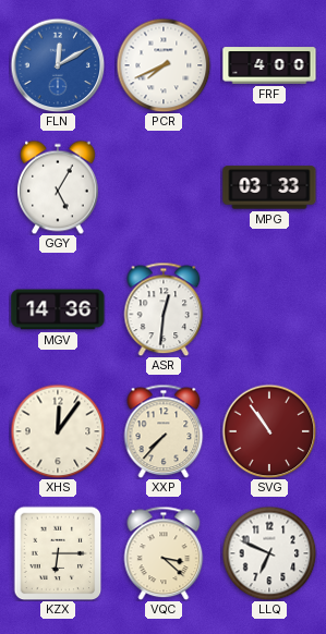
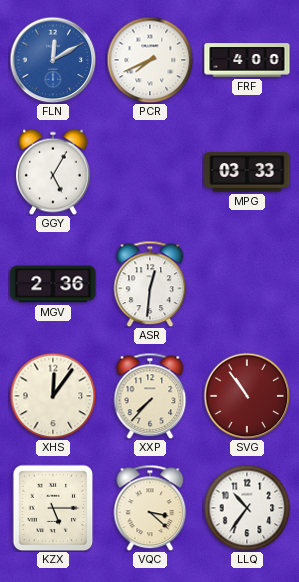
MGV: 14:36 -> 2:36 (53, 284)
KZX: 6:15 -> 5:15 (53, 508)
LLQ: 6:49 -> 10:36 (247, 508)
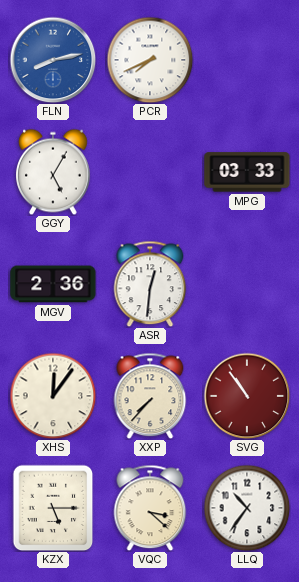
FLN: 12:10 -> 8:13 (53, 60)
FRF: 4:00 -> none (247, 60)
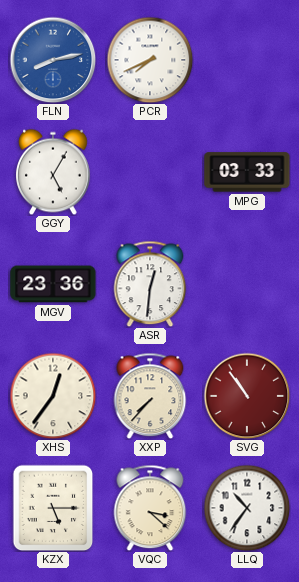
MGV: 2:36 -> 23:36 (53, 284)
XHS: 12:06 -> 12:36 (53, 396)
